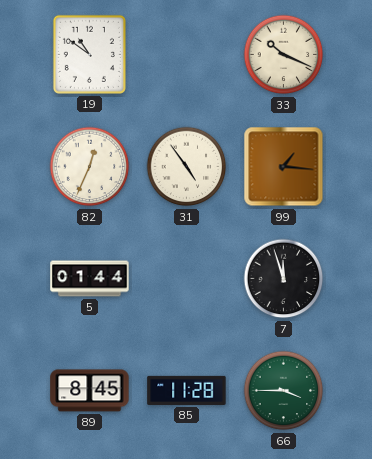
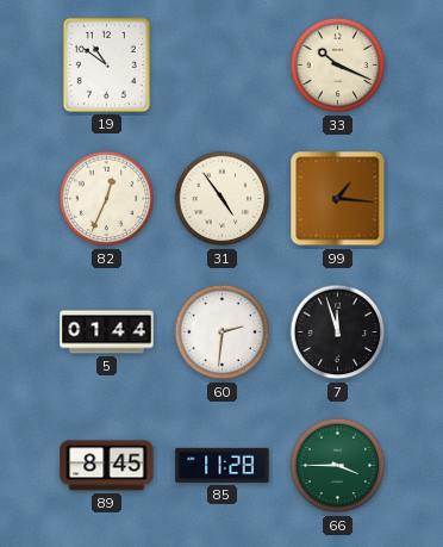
60: none -> 2:31 (223, 332)
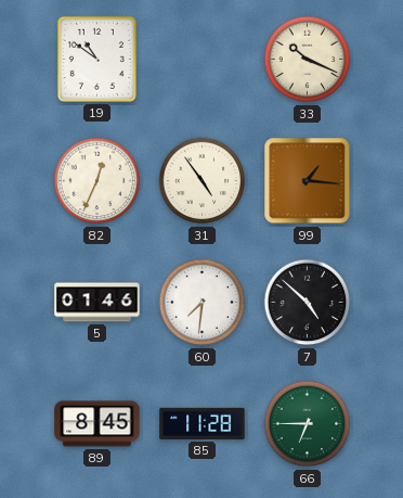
5: 01:44 -> 01:46 (97, 303)
60: 2:31 -> 7:31 (203, 303)
7: 11:57 -> 4:52 (308, 303)
66: 3:45 -> 6:45 (308, 424)
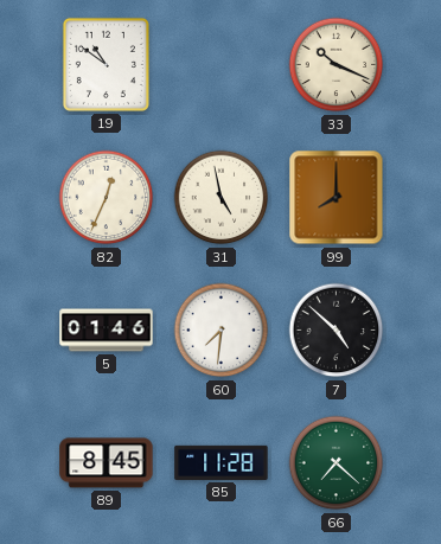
31: 4:54 -> 4:58 (222, 198)
99: 1:16 -> 8:00 (337, 198)
66: 6:45 -> 7:22 (337, 463)
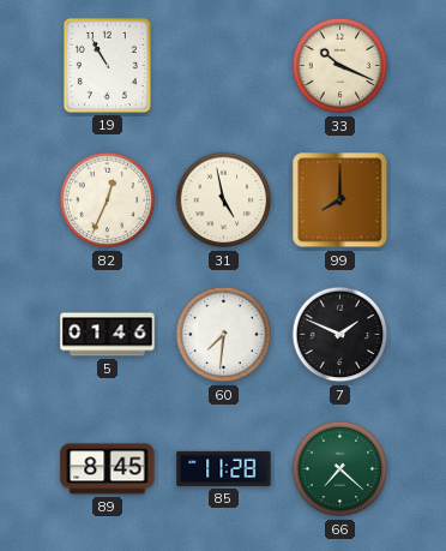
19: 10:51 -> 10:55 (107, 65)
7: 4:52 -> 1:49 (340, 335)
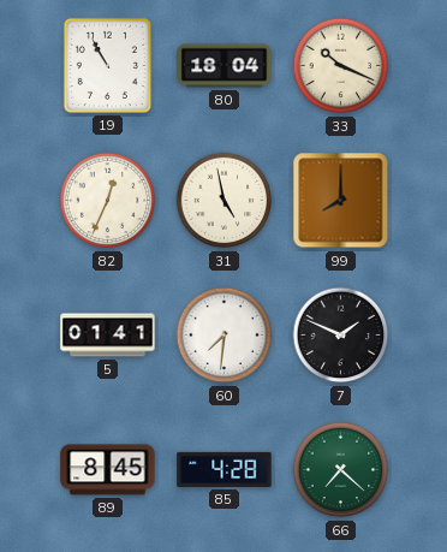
80: none -> 18:04 (225, 66)
5: 01:46 -> 01:41 (108, 336)
85: 11:28 -> 4:28 (225, 469)
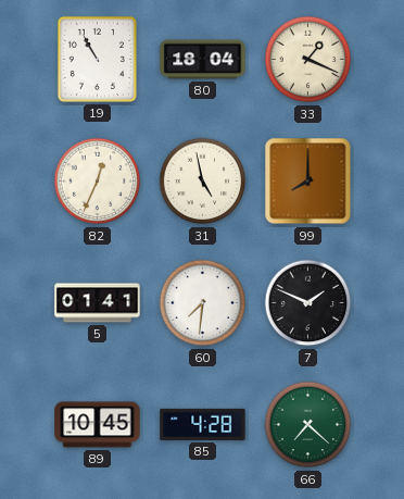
33: 10:19 -> 1:19 (308, 60)
89: 8:45 -> 10:45 (98, 425)
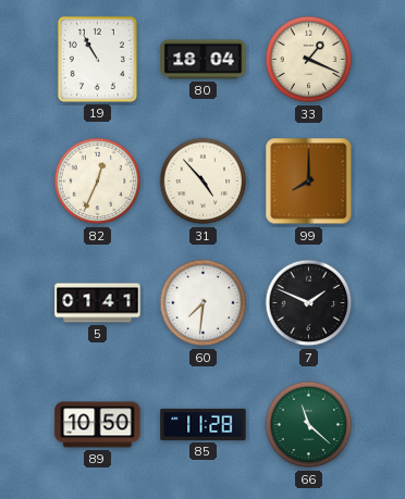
31: 4:58 -> 4:53 (204, 182)
89: 10:45 -> 10:50 (98, 425)
85: 4:28 -> 11:28 (204, 424)
66: 7:22 -> 11:22 (309, 425)
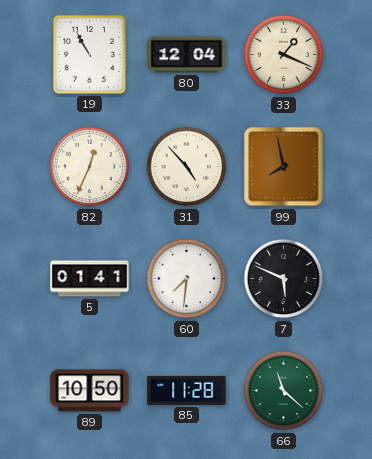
80: 18:04 -> 12:04 (187, 55)
99: 8:00 -> 7:58 (284, 167)
7: 1:49 -> 5:49 (284, 279)
